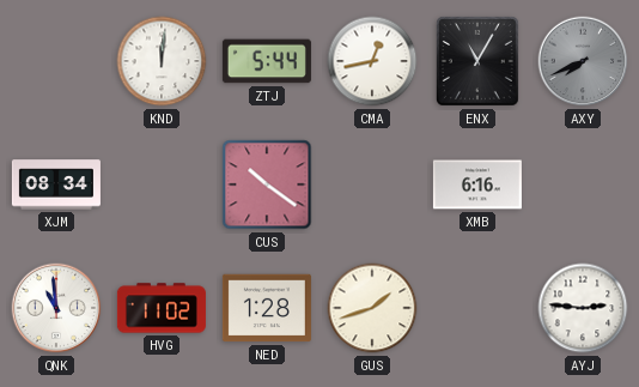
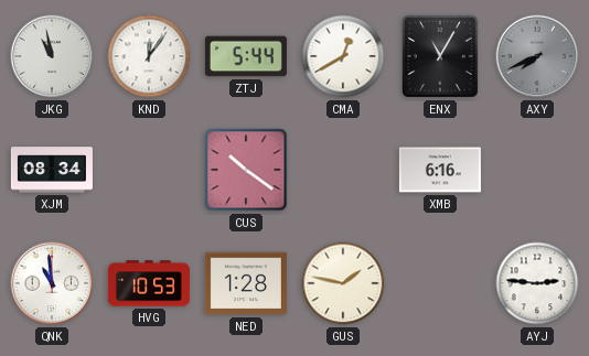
JKG: none -> 10:58 (52, 56)
KND: 12:01 -> 12:06 (149, 56)
CMA: 12:43 -> 12:40 (343, 56)
HVG: 11:02 -> 10:53 (149, 283)
GUS: 1:42 -> 1:47 (343, 283)
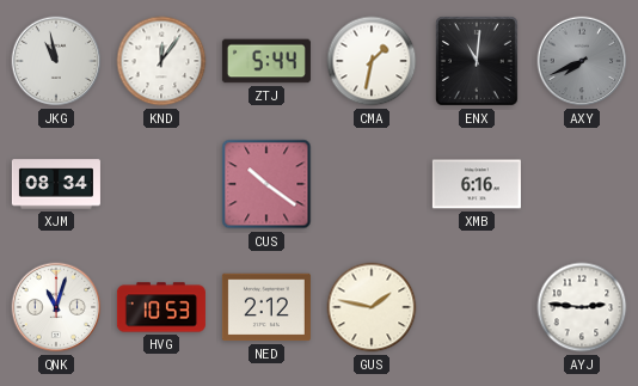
CMA: 12:40 -> 1:32 (372, 61)
ENX: 11:05 -> 11:01 (477, 61)
QNK: 10:59 -> 11:03 (56, 307)
NED: 1:28 -> 2:12 (266, 307)
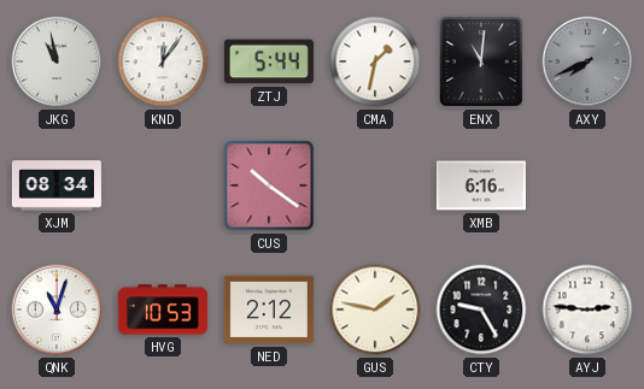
CTY: none -> 9:25 (481, 310)
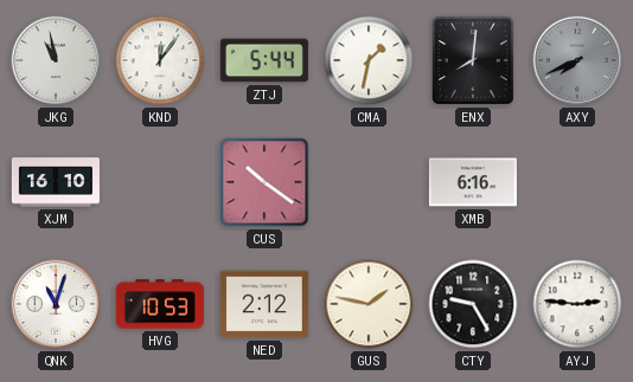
ENX: 11:01 -> 8:01 (473, 60)
XJM: 08:34 -> 16:10 (56, 182)
